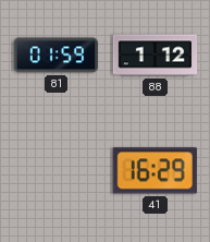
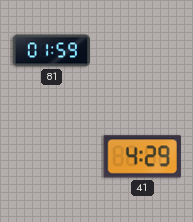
88: 1:12 -> none (156, 56)
41: 16:29 -> 4:29 (142, 157)
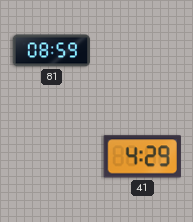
81: 01:59 -> 08:59 (52, 51)
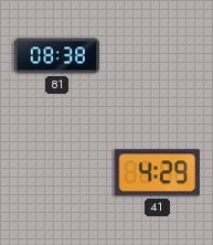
81: 08:59 -> 08:38 (57, 56)
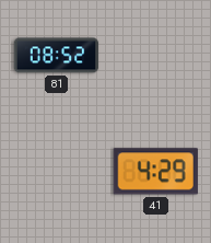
81: 08:38 -> 08:52 (57, 56)
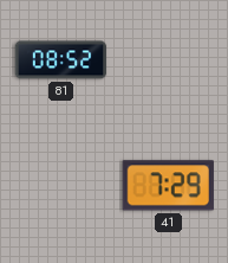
41: 4:29 -> 7:29 (168, 186)
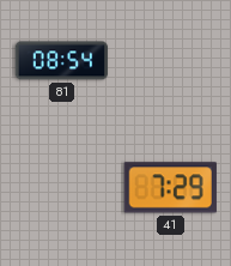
81: 08:52 -> 08:54 (62, 61)
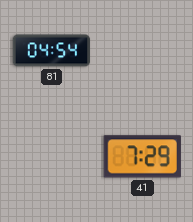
81: 08:54 -> 04:54 (52, 51)
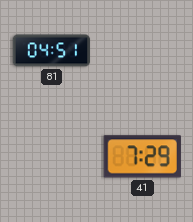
81: 04:54 -> 04:51 (52, 51)
